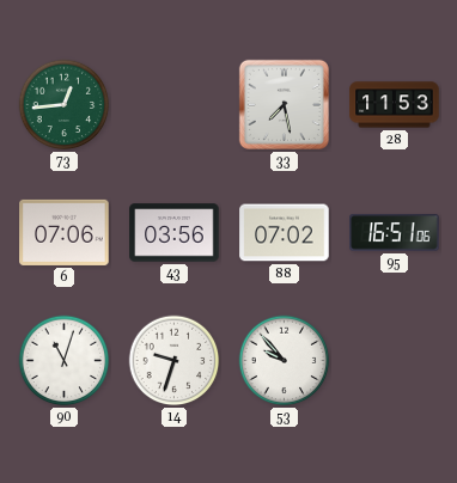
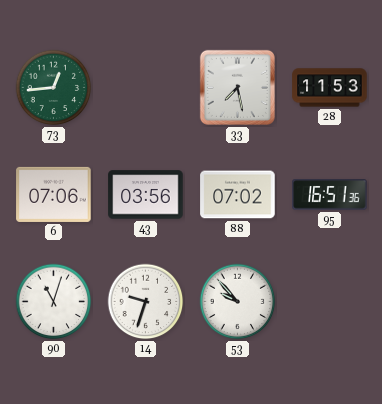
95: 16:51:06 -> 16:51:36 (330, 195)
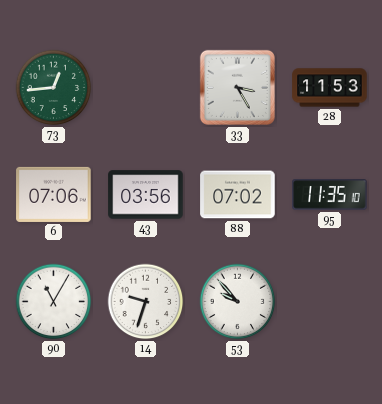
33: 7:28 -> 3:25 (237, 87)
95: 16:51 -> 11:35 (330, 195)
90: 11:03 -> 11:05 (54, 302)
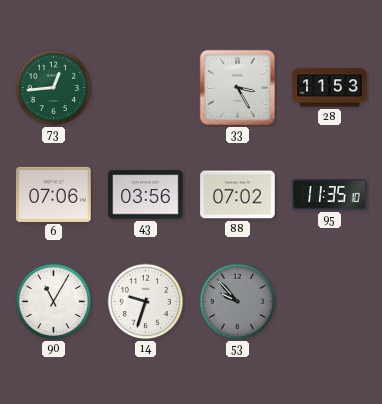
53 dial: white -> grey (238, 302)
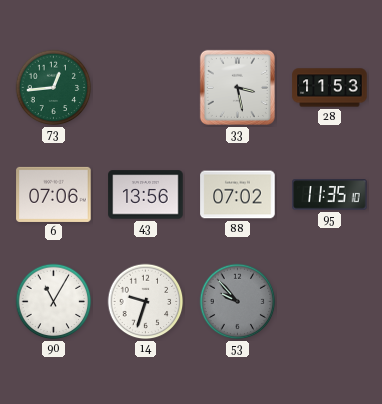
33: 3:25 -> 3:28 (237, 87)
43: 03:56 -> 13:56 (146, 195)
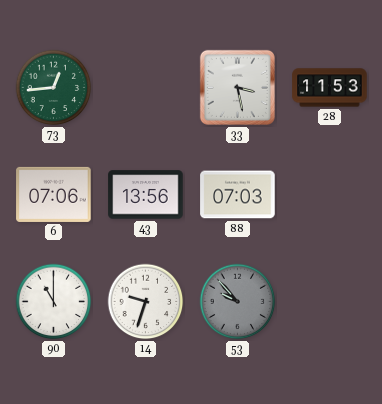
88: 07:02 -> 07:03 (238, 195)
95: 11:35 -> none (330, 195)
90: 11:05 -> 11:00 (54, 302)
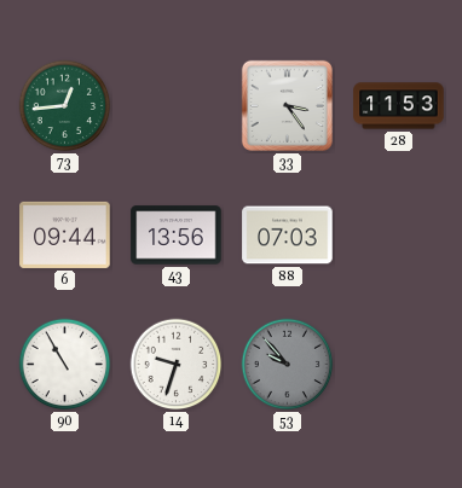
33: 3:28 -> 3:24 (287, 105)
6: 07:06 -> 09:44 (65, 234)
90: 11:00 -> 10:55 (65, 365)
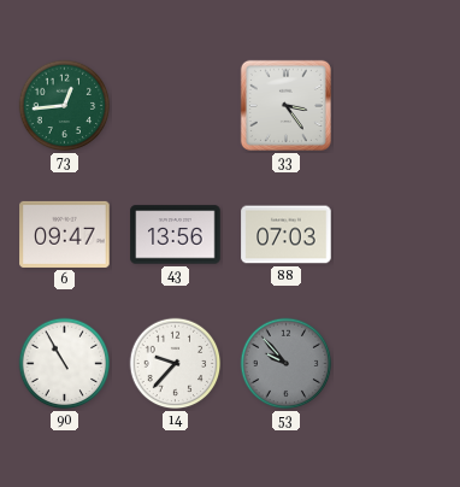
28: 11:53 -> none (399, 106)
6: 09:44 -> 09:47 (65, 234)
14: 9:33 -> 9:37 (176, 364)
